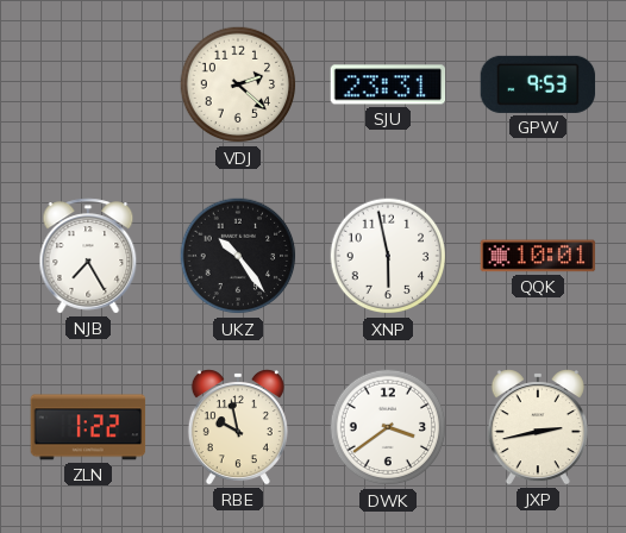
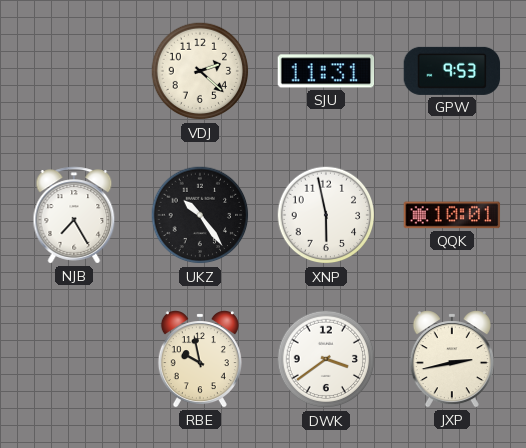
SJU: 23:31 -> 11:31 (326, 71)
ZLN: 1:22 -> none (88, 427)
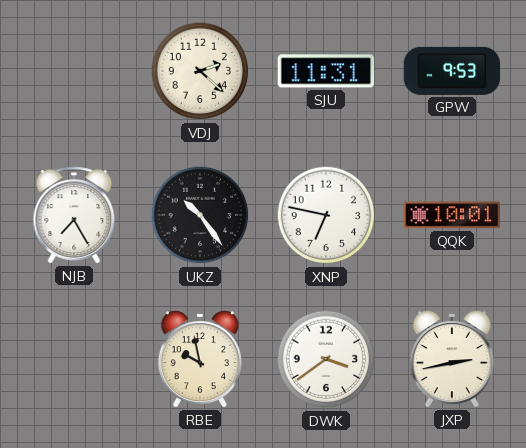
XNP: 5:58 -> 6:47 (326, 215)
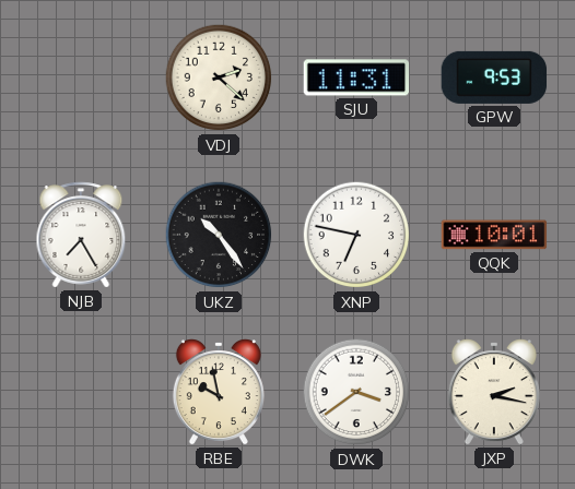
JXP: 2:43 -> 2:17 (494, 392)
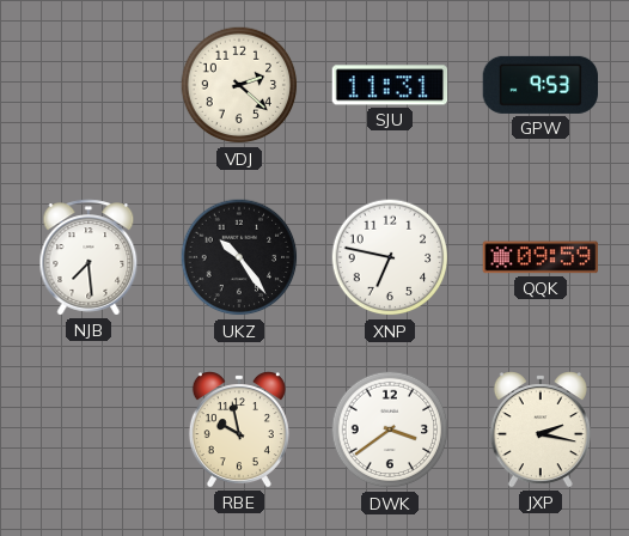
NJB: 7:25 -> 7:29 (88, 257)
QQK: 10:01 -> 09:59 (541, 257)
